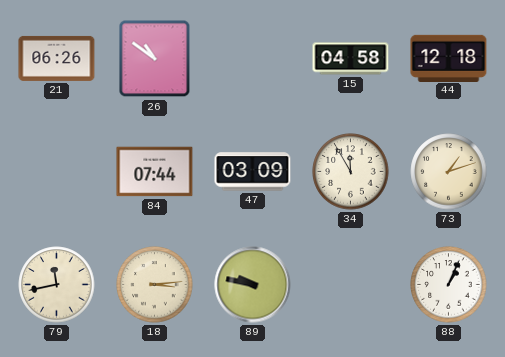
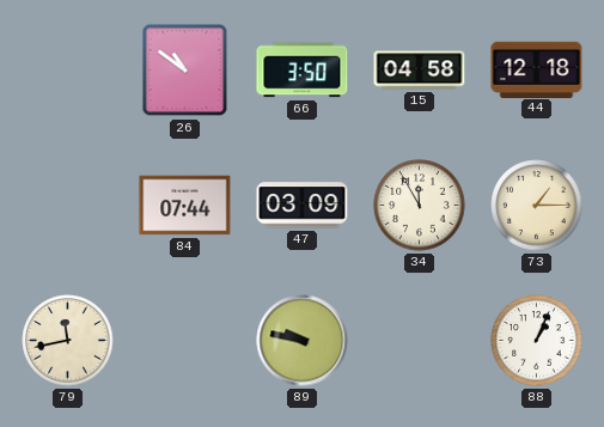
21: 06:26 -> none (57, 58)
66: none -> 3:50 (303, 71)
73: 1:12 -> 1:15 (537, 206)
18: 3:14 -> none (155, 285)
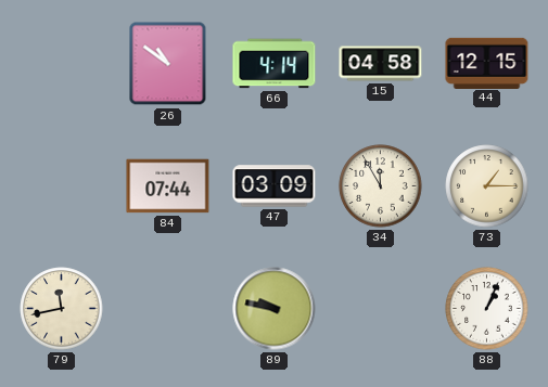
66: 3:50 -> 4:14 (275, 64)
44: 12:18 -> 12:15 (487, 63)
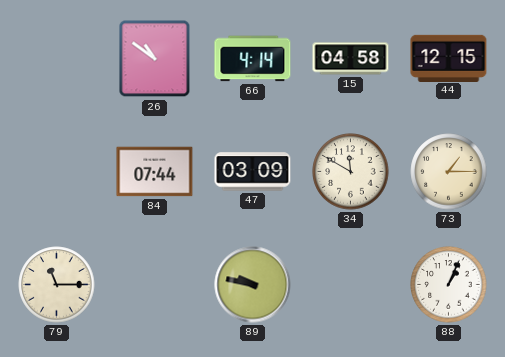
34: 11:55 -> 11:50 (351, 172)
79: 11:43 -> 11:15 (57, 285)
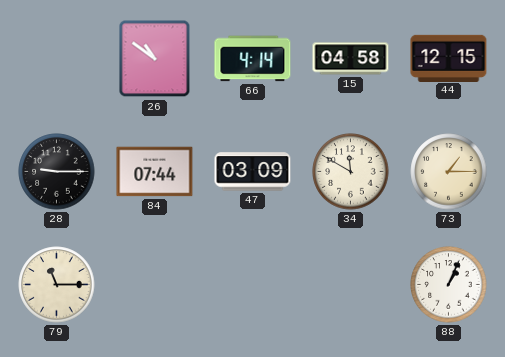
28: none -> 9:15 (57, 172)
89: 9:47 -> none (253, 285)
